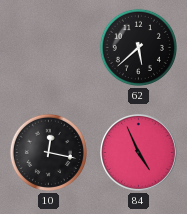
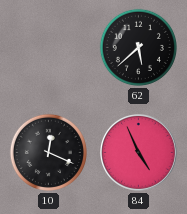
10: 12:17 -> 12:19 (48, 152)
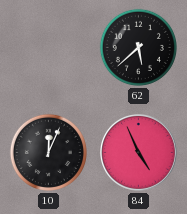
10: 12:19 -> 12:04 (48, 152)
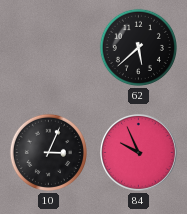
10: 12:04 -> 3:04 (48, 152)
84: 4:56 -> 9:56 (139, 153)
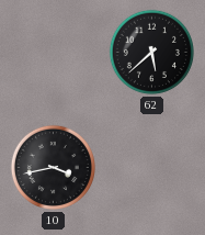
10: 3:04 -> 3:43 (53, 167)
84: 9:56 -> none (139, 153)
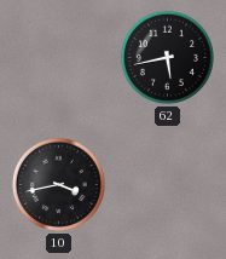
62: 5:38 -> 5:43 (167, 57)
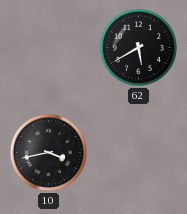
62: 5:43 -> 5:40 (138, 47)
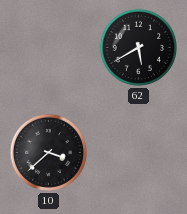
10: 3:43 -> 3:38 (48, 152)
